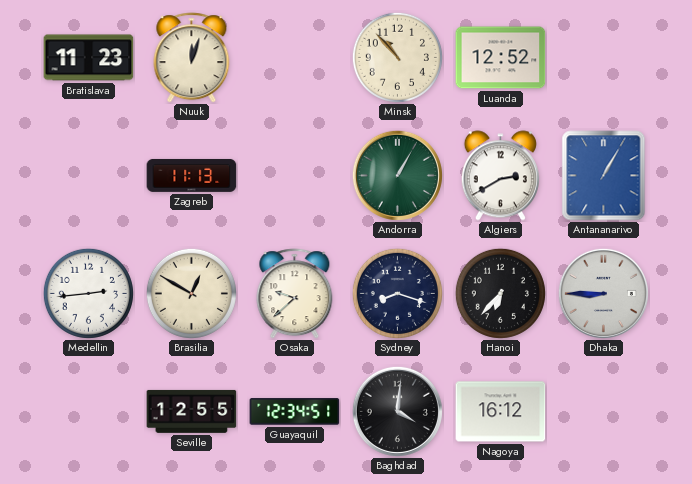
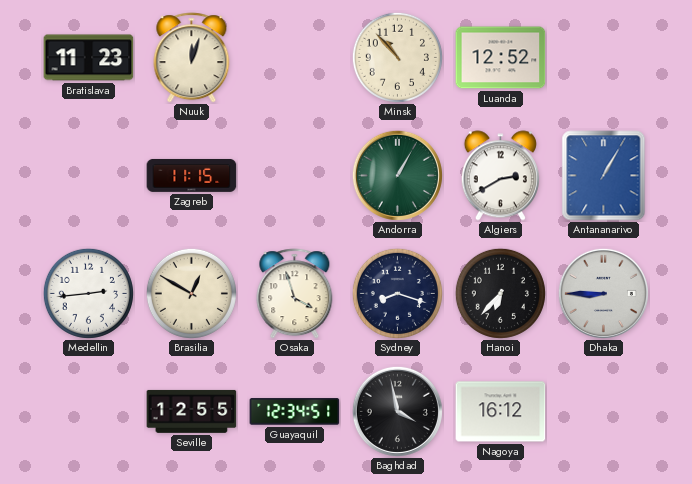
Zagreb: 11:13 -> 11:15 (192, 175)
Osaka: 9:38 -> 3:57 (295, 294)
Baghdad: 4:01 -> 3:58 (397, 411)
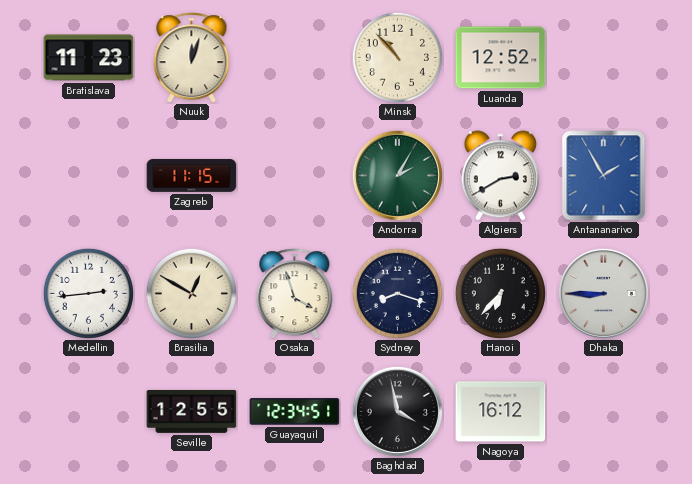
Andorra: 1:05 -> 2:05 (397, 175)
Antananarivo: 1:05 -> 1:55 (604, 176)
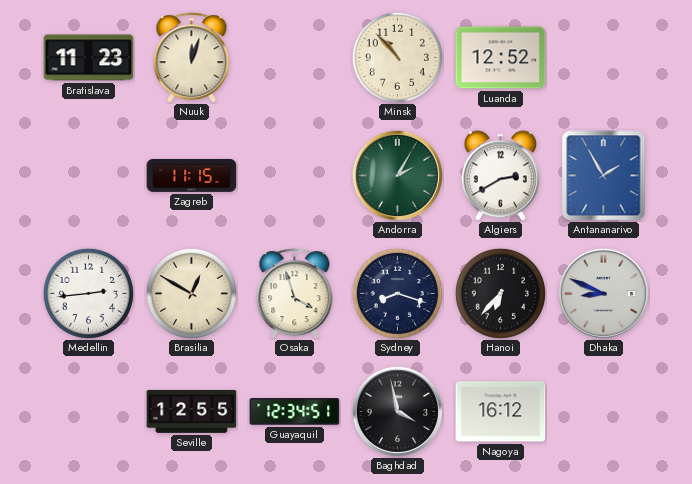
Dhaka: 8:45 -> 8:49 (603, 293)
